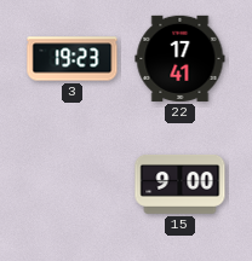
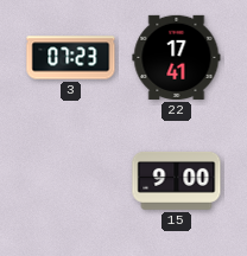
3: 19:23 -> 07:23 (71, 58)
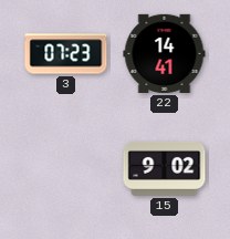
22: 17:41 -> 14:41 (165, 53)
15: 9:00 -> 9:02 (165, 168)
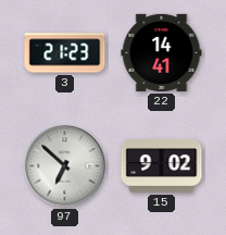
3: 07:23 -> 21:23 (65, 53)
97: none -> 6:52 (65, 166)
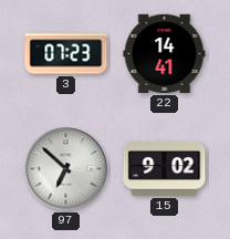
3: 21:23 -> 07:23 (66, 54)
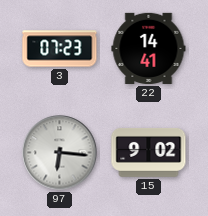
97: 6:52 -> 6:16 (60, 153)
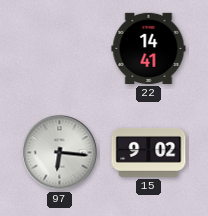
3: 07:23 -> none (60, 49)
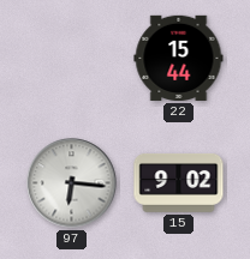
22: 14:41 -> 15:44 (179, 58)
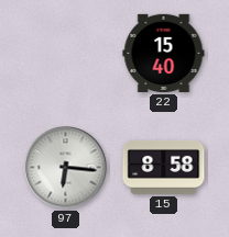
22: 15:44 -> 15:40 (164, 53)
15: 9:02 -> 8:58 (164, 167)
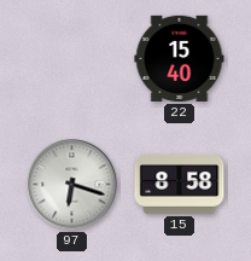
97: 6:16 -> 6:18 (72, 185)
